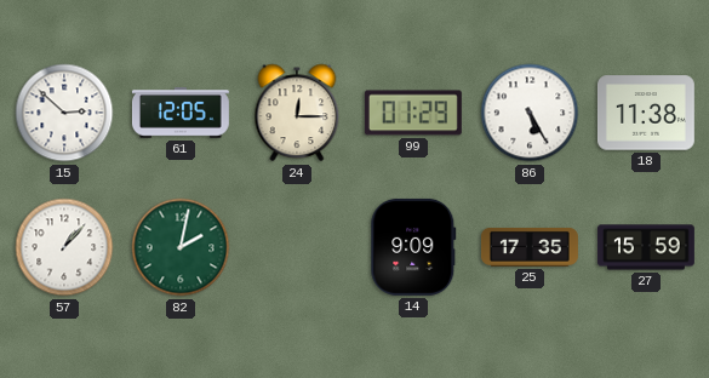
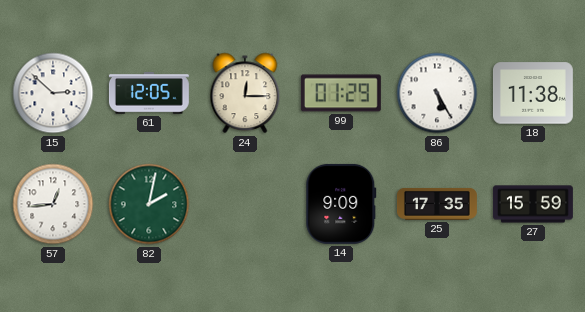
57: 1:07 -> 12:44 (53, 204)
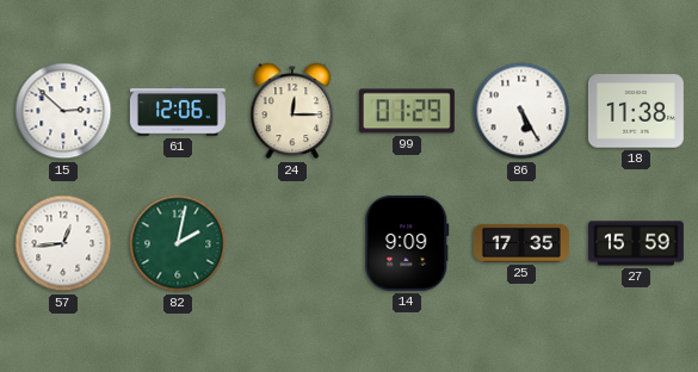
61: 12:05 -> 12:06 (178, 112)
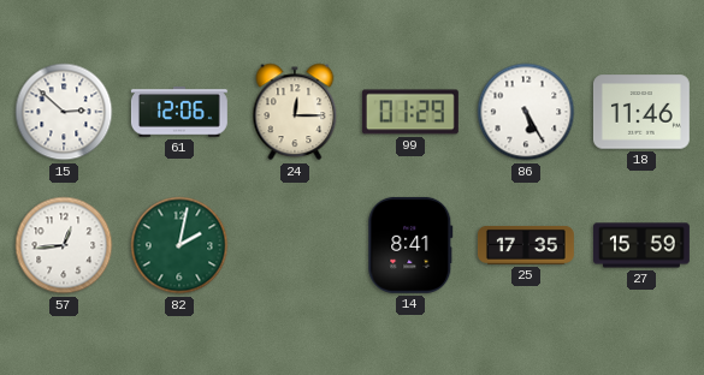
18: 11:38 -> 11:46 (641, 112)
14: 9:09 -> 8:41 (410, 245)
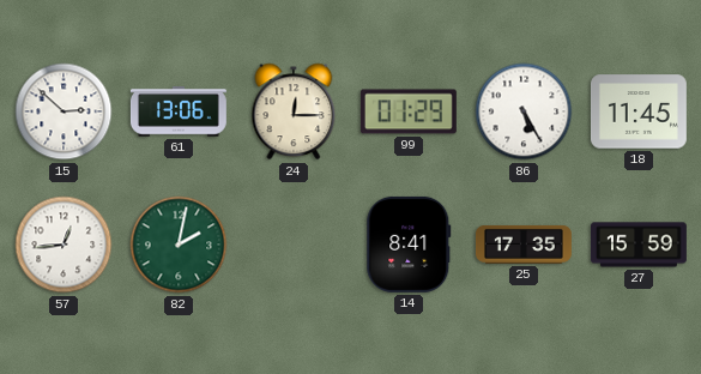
61: 12:06 -> 13:06 (179, 113)
18: 11:46 -> 11:45 (639, 111)
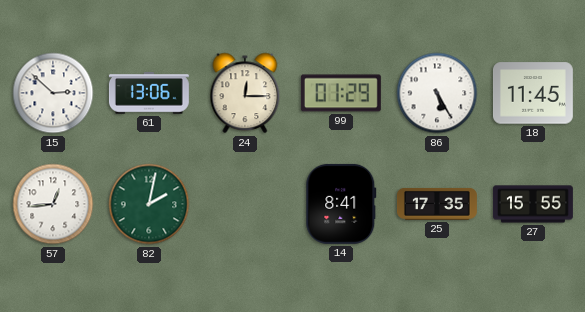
27: 15:59 -> 15:55 (533, 204)
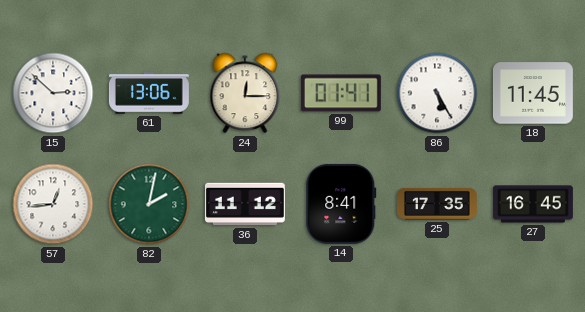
99: 01:29 -> 01:41 (341, 93)
36: none -> 11:12 (245, 204)
27: 15:55 -> 16:45 (533, 204)
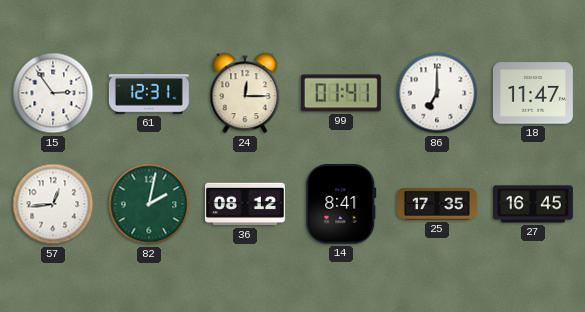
15: 2:52 -> 2:54 (53, 93)
61: 13:06 -> 12:31 (149, 94)
86: 5:25 -> 7:00 (437, 93)
18: 11:45 -> 11:47 (533, 93)
36: 11:12 -> 08:12 (245, 204)
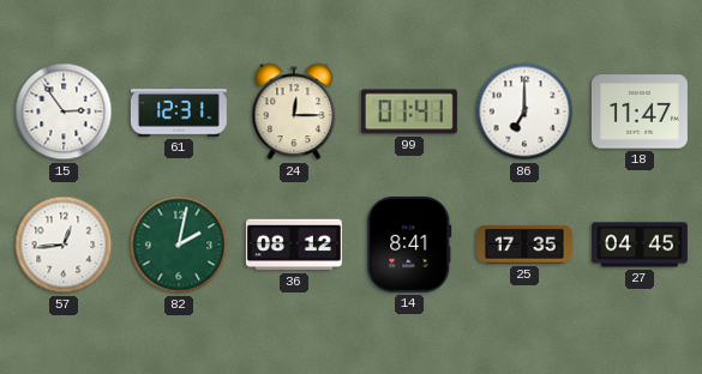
27: 16:45 -> 04:45 (640, 245)
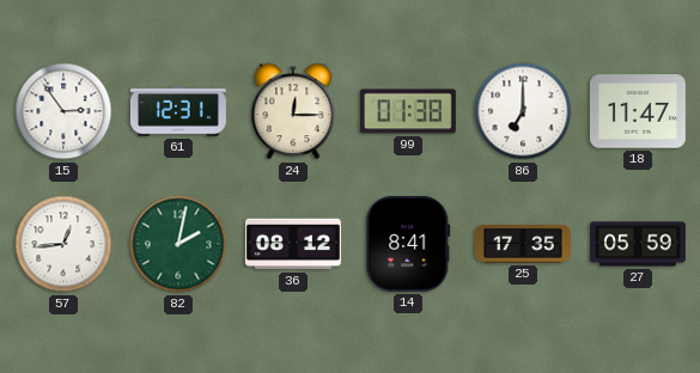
99: 01:41 -> 01:38 (408, 111)
27: 04:45 -> 05:59 (638, 244)
